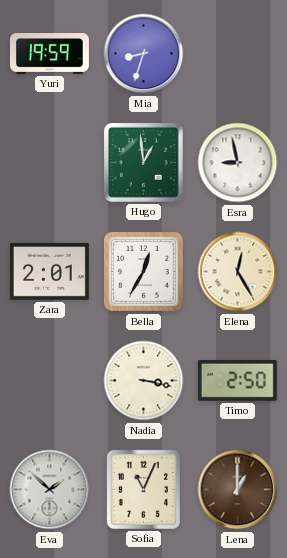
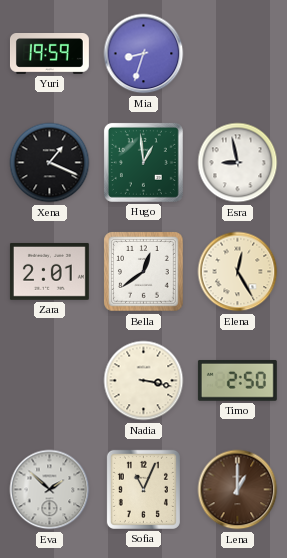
Xena: none -> 1:19 (50, 163)
Bella: 12:35 -> 12:39 (144, 272)
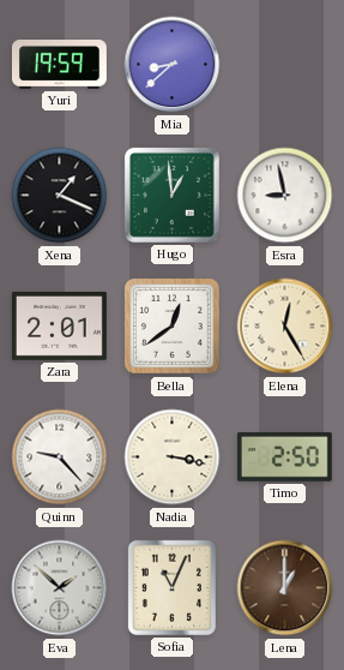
Mia: 8:33 -> 8:38 (173, 65)
Quinn: none -> 9:23 (60, 457)
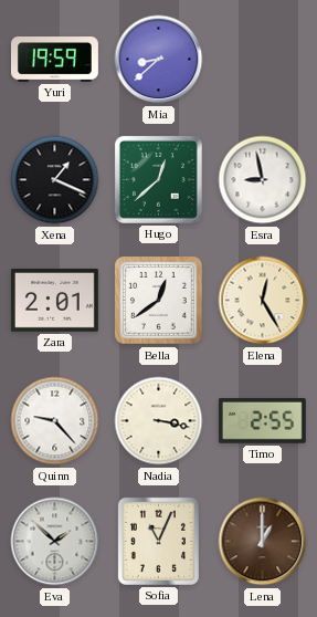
Hugo: 12:59 -> 12:38 (158, 179)
Timo: 2:50 -> 2:55 (262, 420)
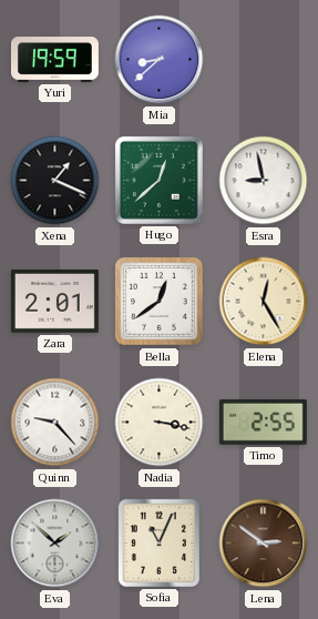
Lena: 1:00 -> 2:51 (264, 544)
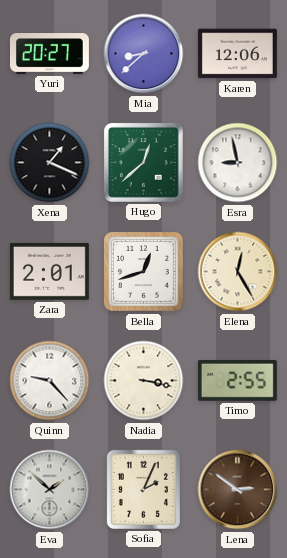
Yuri: 19:59 -> 20:27 (49, 54)
Karen: none -> 12:06 (237, 54)
Bella: 12:39 -> 12:42 (144, 272)
Sofia: 11:04 -> 2:04 (143, 489)
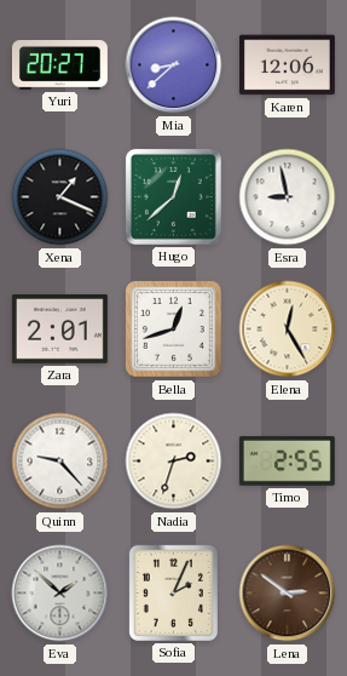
Nadia: 3:17 -> 2:33 (174, 462)
